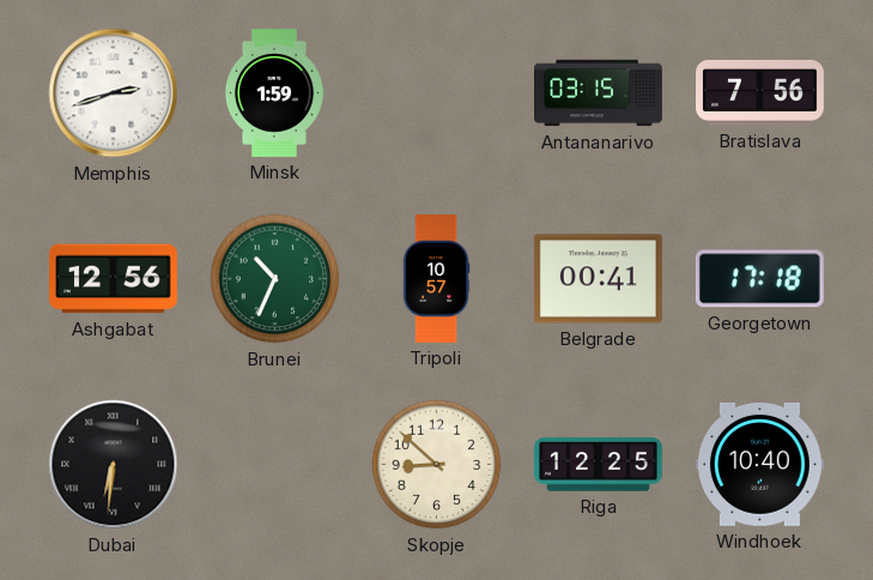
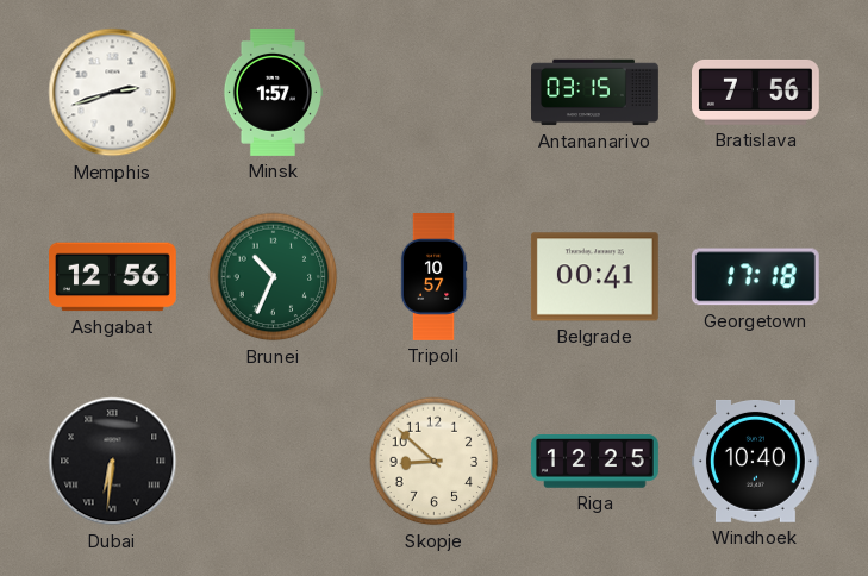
Minsk: 1:59 -> 1:57 (271, 93)
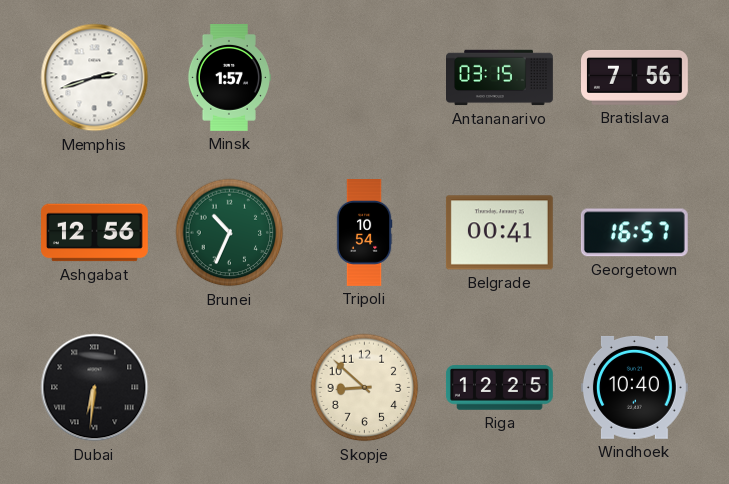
Tripoli: 10:57 -> 10:54 (364, 233)
Georgetown: 17:18 -> 16:57 (634, 233)
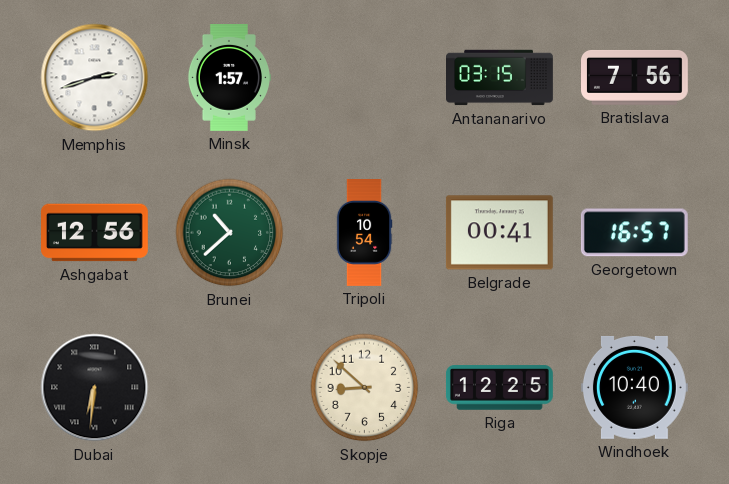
Brunei: 10:34 -> 10:38 (230, 233)
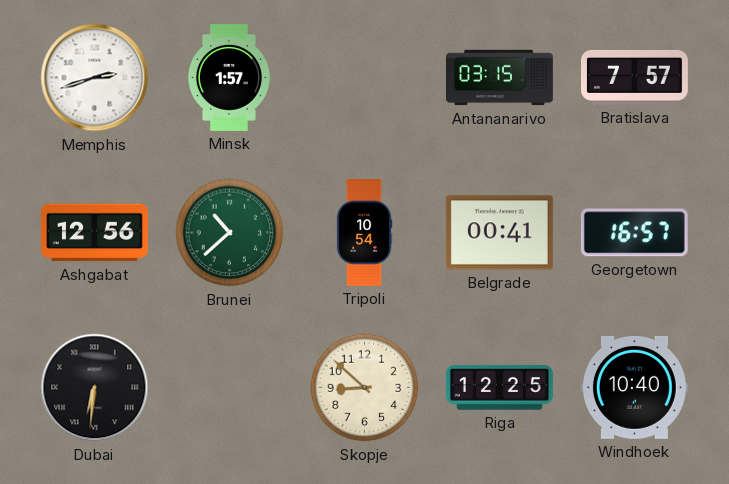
Bratislava: 7:56 -> 7:57 (635, 77)
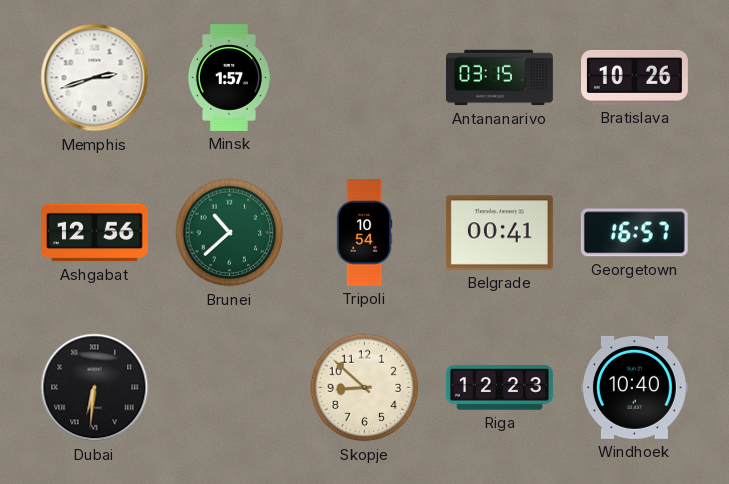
Bratislava: 7:57 -> 10:26 (635, 77)
Riga: 12:25 -> 12:23 (500, 388)
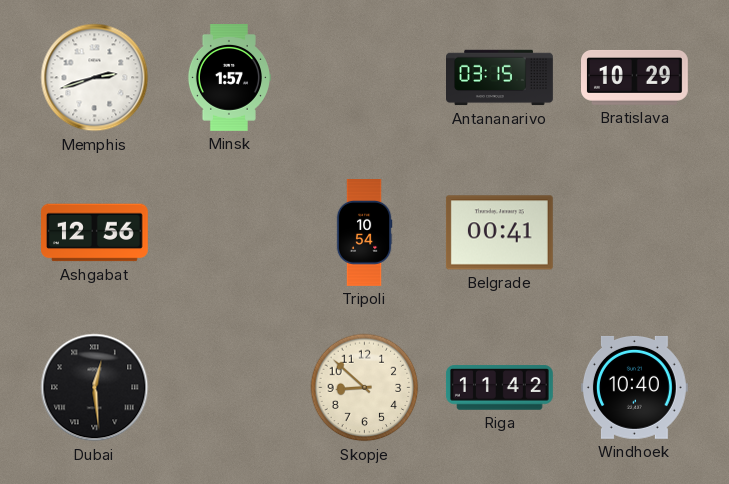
Bratislava: 10:26 -> 10:29 (635, 77)
Brunei: 10:38 -> none (230, 233)
Georgetown: 16:57 -> none (634, 233)
Dubai: 6:31 -> 12:29 (95, 388)
Riga: 12:23 -> 11:42 (500, 388)
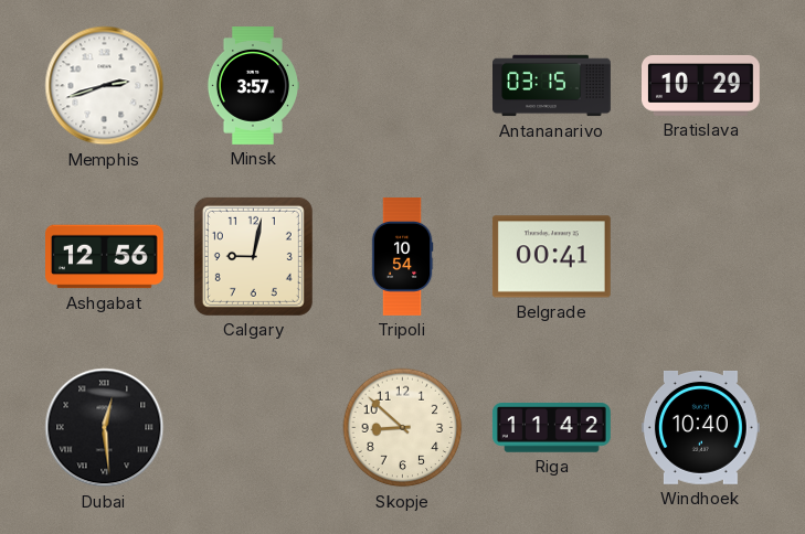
Minsk: 1:57 -> 3:57 (252, 86)
Calgary: none -> 9:02 (253, 256)
